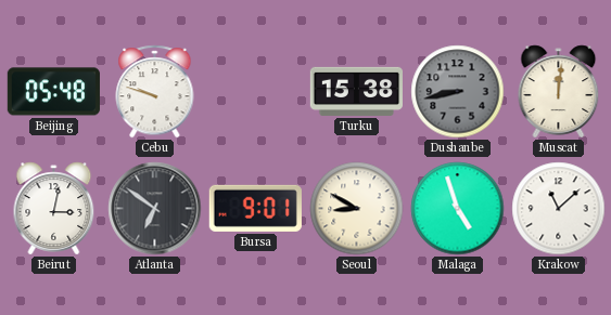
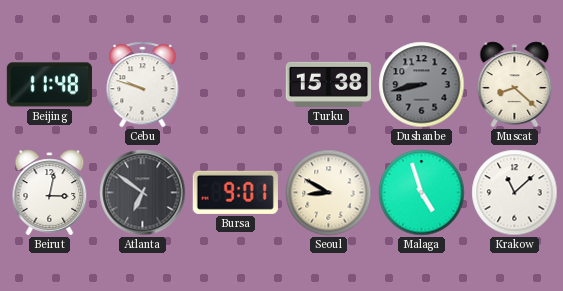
Beijing: 05:48 -> 11:48 (49, 85)
Muscat: 12:01 -> 8:22 (515, 85)
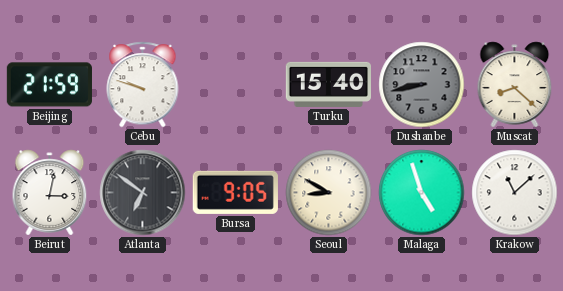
Beijing: 11:48 -> 21:59 (49, 85)
Turku: 15:38 -> 15:40 (328, 84)
Bursa: 9:01 -> 9:05 (235, 192)
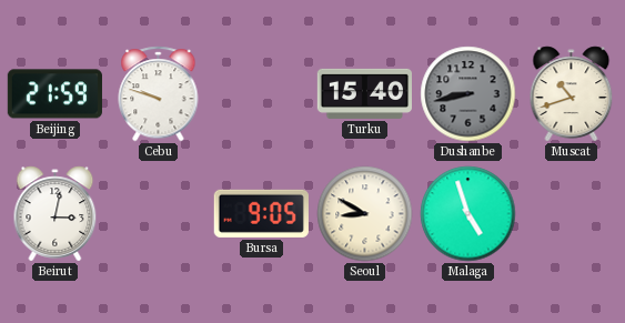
Muscat: 8:22 -> 10:42 (572, 94)
Atlanta: 6:51 -> none (143, 193)
Krakow: 11:08 -> none (515, 193)
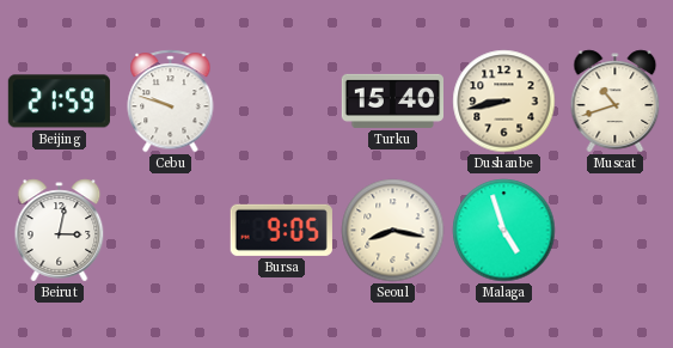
Dushanbe dial: grey -> cream (504, 102)
Seoul: 8:50 -> 8:17 (393, 231)
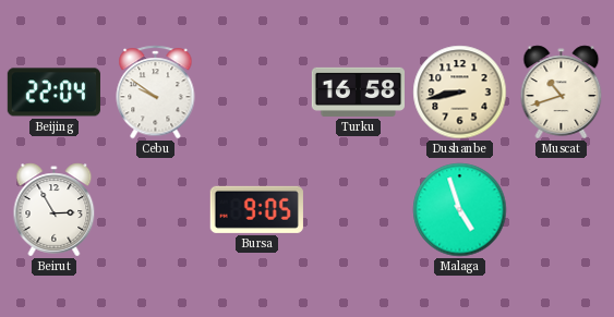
Beijing: 21:59 -> 22:04 (53, 93)
Cebu: 9:48 -> 9:51 (156, 93)
Turku: 15:40 -> 16:58 (358, 92)
Beirut: 3:02 -> 2:55 (55, 210)
Seoul: 8:17 -> none (393, 231)
